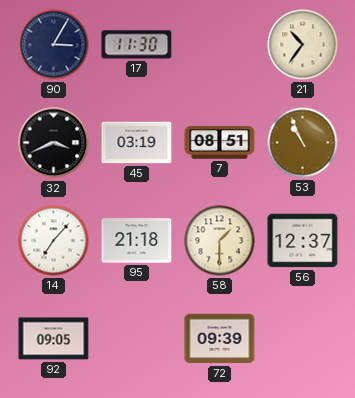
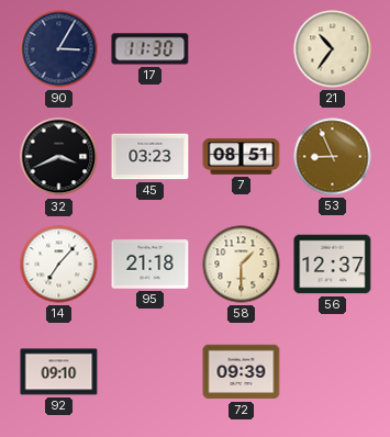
45: 03:19 -> 03:23 (151, 157)
53: 10:56 -> 8:56 (333, 157)
92: 09:05 -> 09:10 (59, 372)
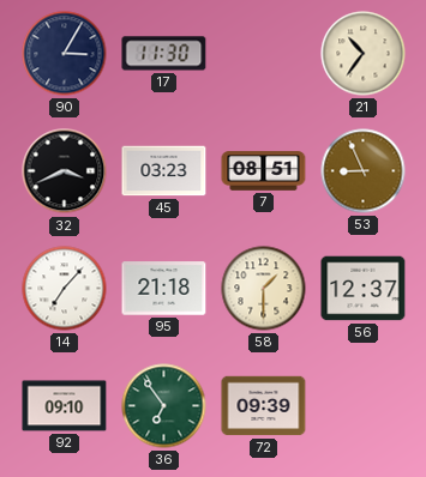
36: none -> 6:54 (164, 406)
